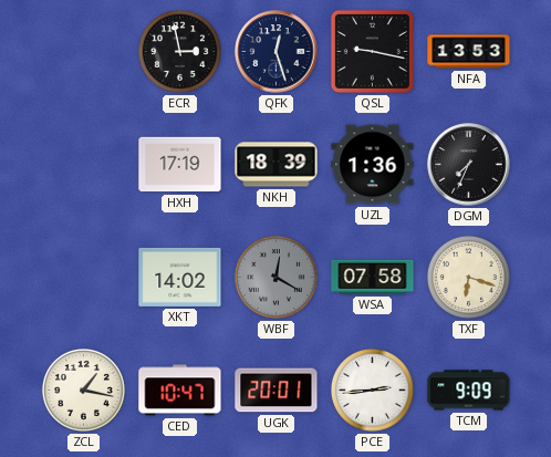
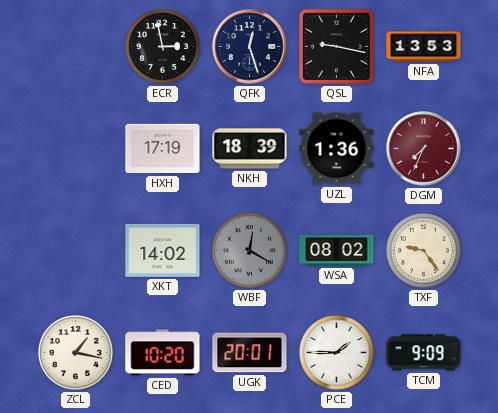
DGM dial: black -> burgundy (424, 149)
WSA: 07:58 -> 08:02 (337, 250)
TXF: 6:18 -> 9:24 (423, 250)
CED: 10:47 -> 10:20 (163, 353)
PCE: 2:44 -> 1:45 (336, 352)
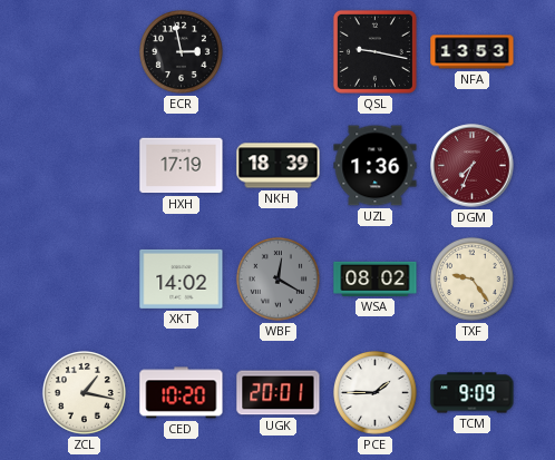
QFK: 12:27 -> none (250, 47)
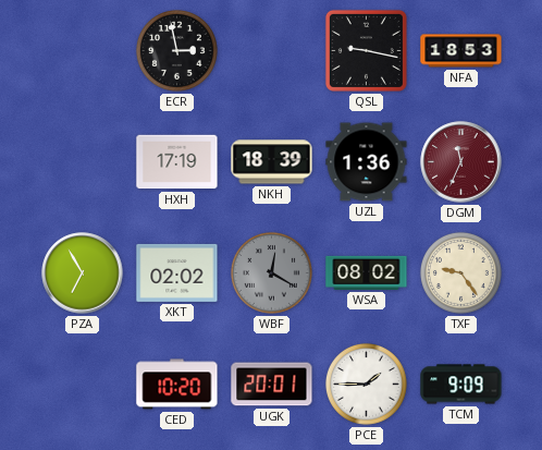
NFA: 13:53 -> 18:53 (461, 51)
DGM: 7:34 -> 11:34 (461, 162)
PZA: none -> 6:55 (83, 273)
XKT: 14:02 -> 02:02 (177, 272)
ZCL: 1:17 -> none (84, 392)
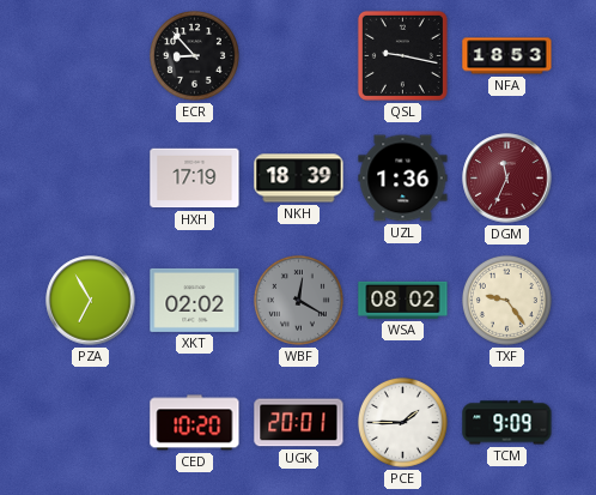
ECR: 2:58 -> 8:53 (194, 55)
